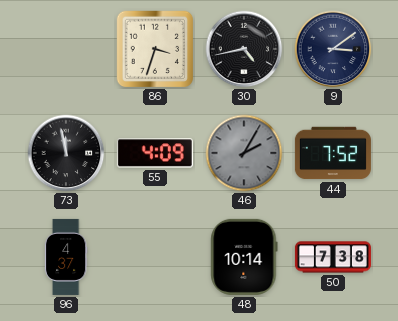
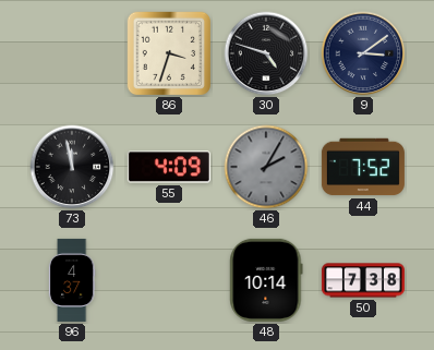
30: 4:43 -> 4:48 (266, 53)
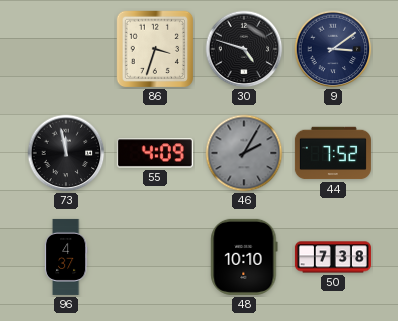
48: 10:14 -> 10:10 (244, 257)
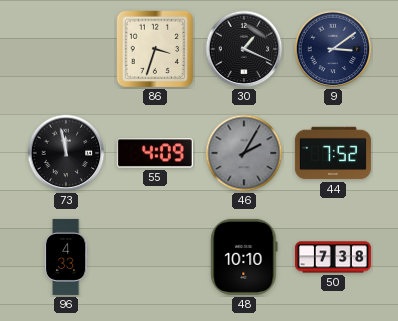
30: 4:48 -> 1:19 (244, 49)
96: 4:37 -> 4:33 (66, 257)
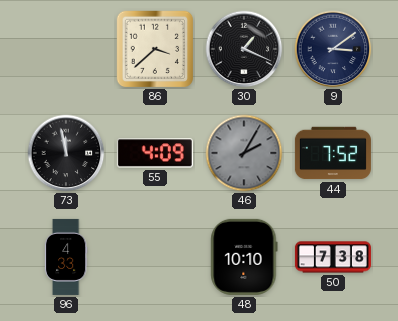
86: 3:33 -> 3:38 (155, 49)
